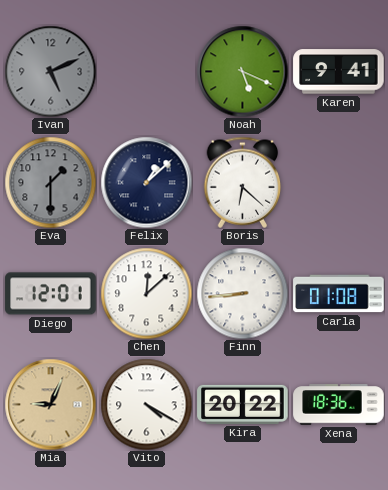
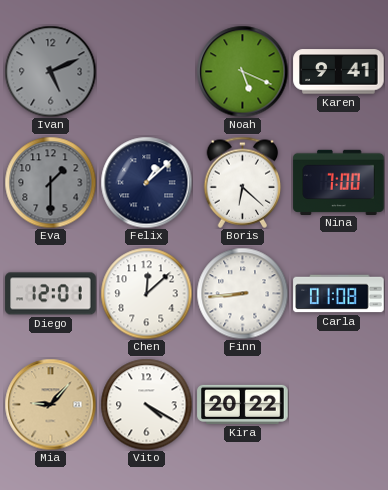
Nina: none -> 7:00 (339, 182)
Mia: 9:04 -> 9:07 (50, 404)
Xena: 18:36 -> none (339, 405)
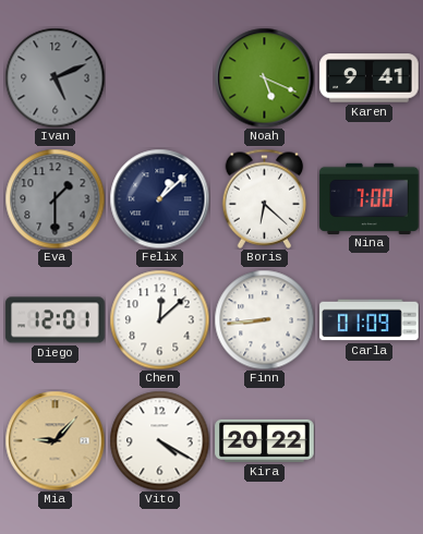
Carla: 01:08 -> 01:09 (370, 320)
